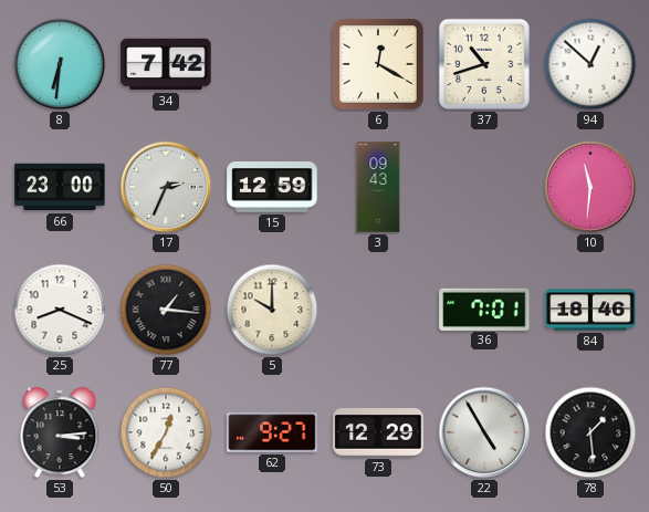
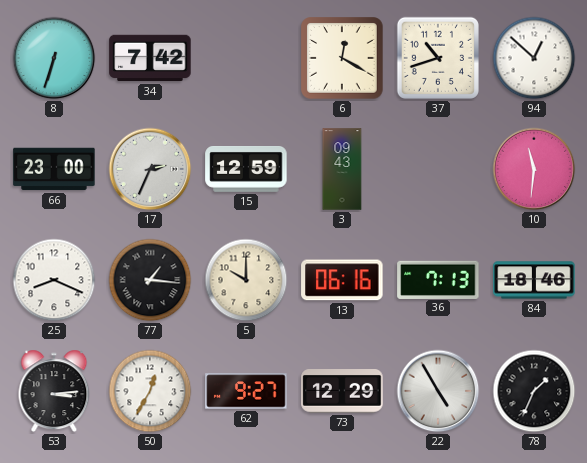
8: 6:31 -> 6:33 (54, 58)
13: none -> 06:16 (342, 280)
36: 7:01 -> 7:13 (438, 279)
78: 1:29 -> 1:34 (534, 391)
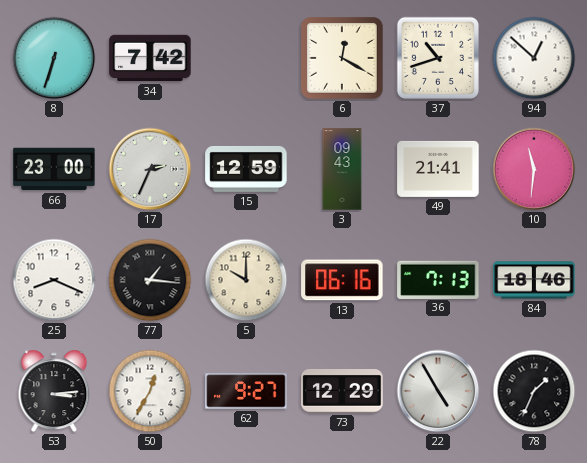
49: none -> 21:41 (438, 169)
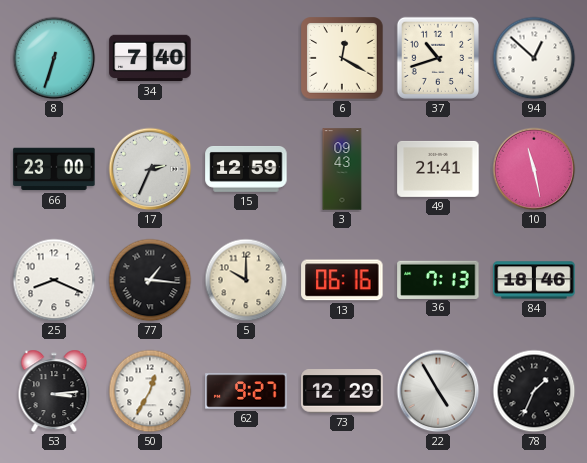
34: 7:42 -> 7:40 (150, 58)
10: 11:31 -> 11:28 (534, 169)
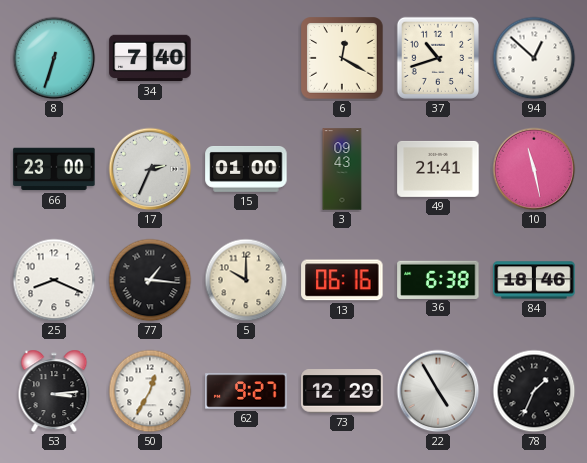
15: 12:59 -> 01:00 (246, 170)
36: 7:13 -> 6:38 (438, 279)
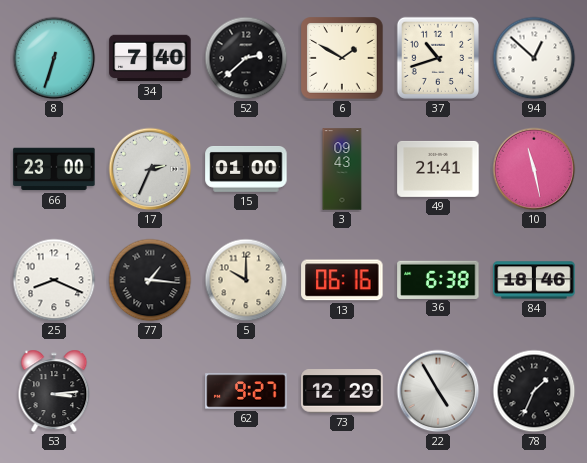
52: none -> 2:38 (246, 58)
6: 12:20 -> 1:50 (342, 58)
50: 12:35 -> none (150, 391)
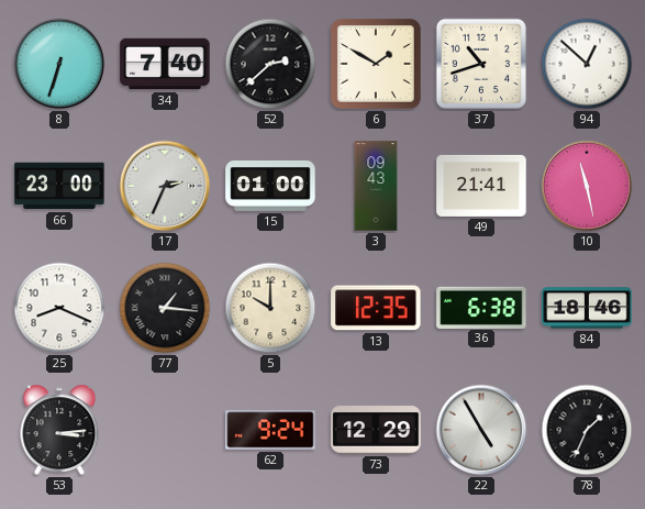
13: 06:16 -> 12:35 (376, 308)
62: 9:27 -> 9:24 (270, 430)
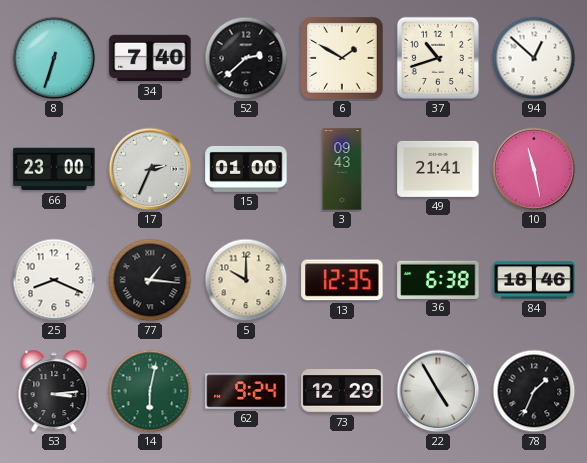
14: none -> 6:02 (150, 391)
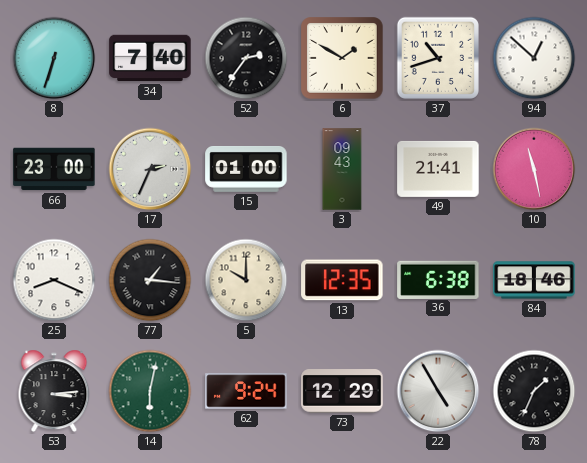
52: 2:38 -> 2:36 (246, 58)
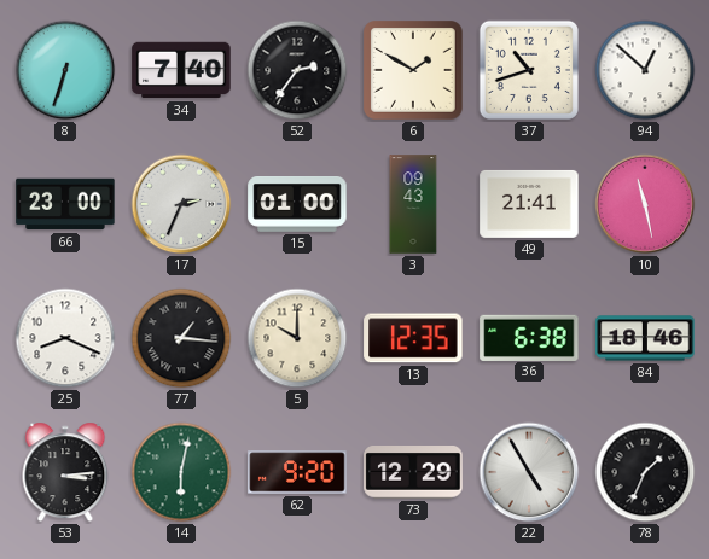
62: 9:24 -> 9:20 (297, 472)
